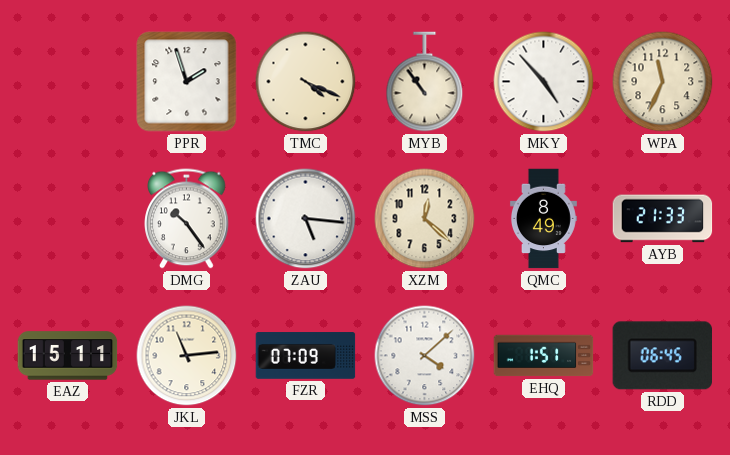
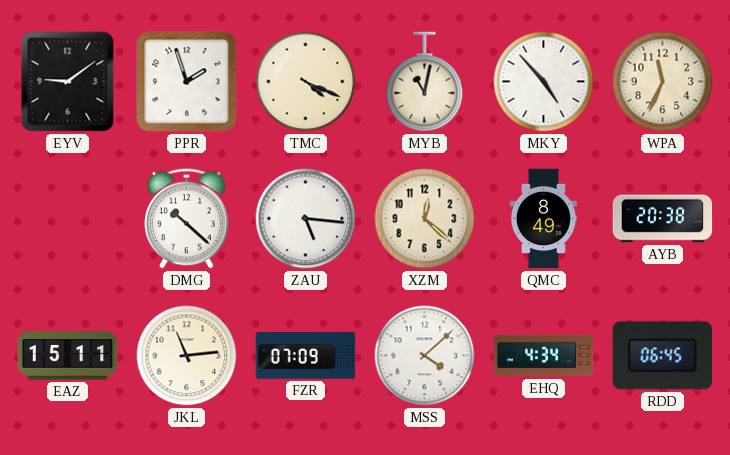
EYV: none -> 9:09 (68, 82)
MYB: 10:54 -> 11:02 (425, 82)
DMG: 10:24 -> 10:22 (187, 219)
AYB: 21:33 -> 20:38 (663, 219)
EHQ: 1:51 -> 4:34 (544, 356)
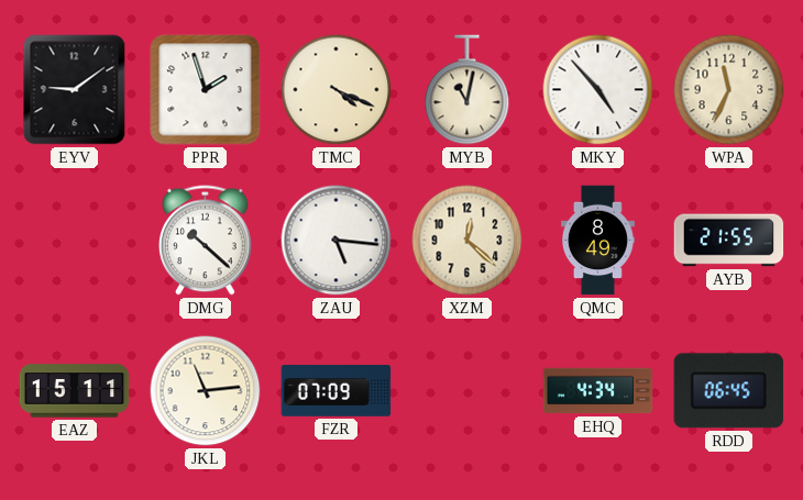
AYB: 20:38 -> 21:55 (729, 241)
MSS: 4:08 -> none (425, 356)
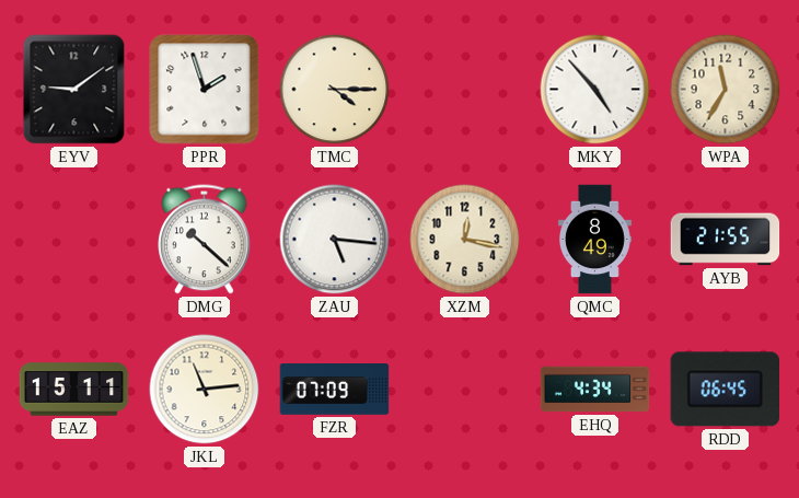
TMC: 4:19 -> 4:15 (335, 90)
MYB: 11:02 -> none (468, 90)
WPA: 11:34 -> 11:35 (726, 90)
XZM: 12:22 -> 12:17 (465, 240)
